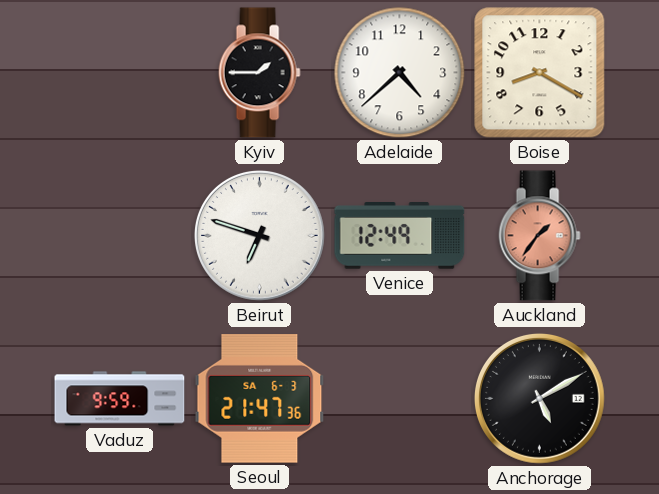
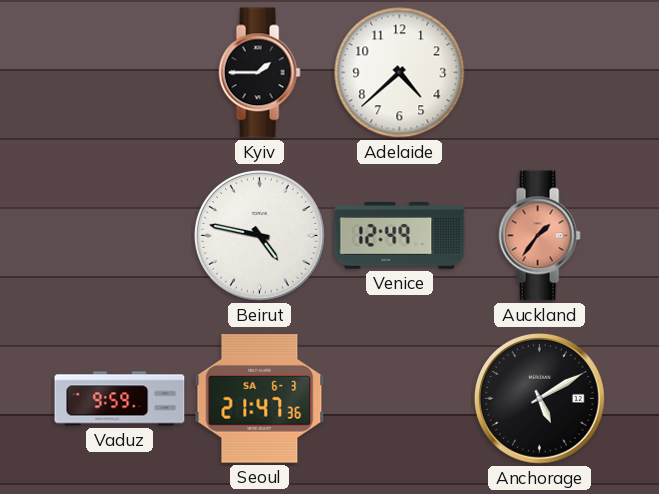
Boise: 8:20 -> none (540, 73)
Beirut: 6:48 -> 4:47 (259, 235)
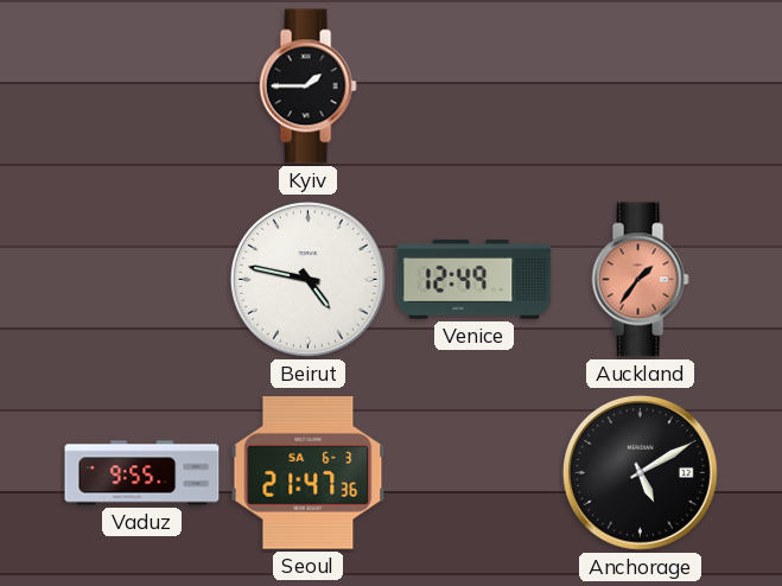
Adelaide: 4:38 -> none (400, 73)
Vaduz: 9:59 -> 9:55 (142, 473)
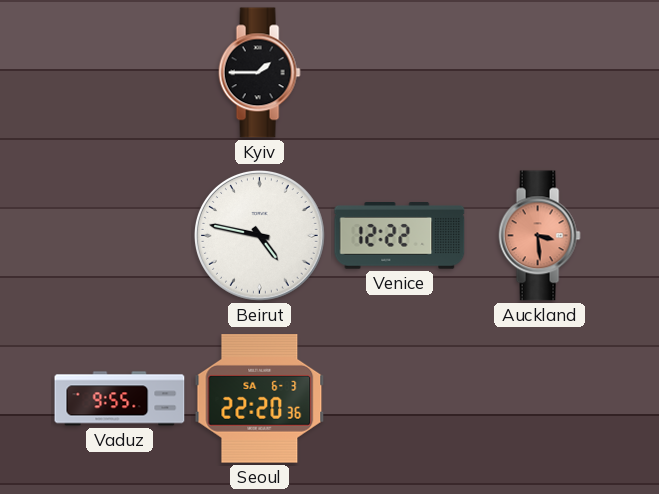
Venice: 12:49 -> 12:22 (400, 236)
Auckland: 1:36 -> 3:29 (539, 236)
Seoul: 21:47 -> 22:20 (260, 399)
Anchorage: 5:10 -> none (640, 472)
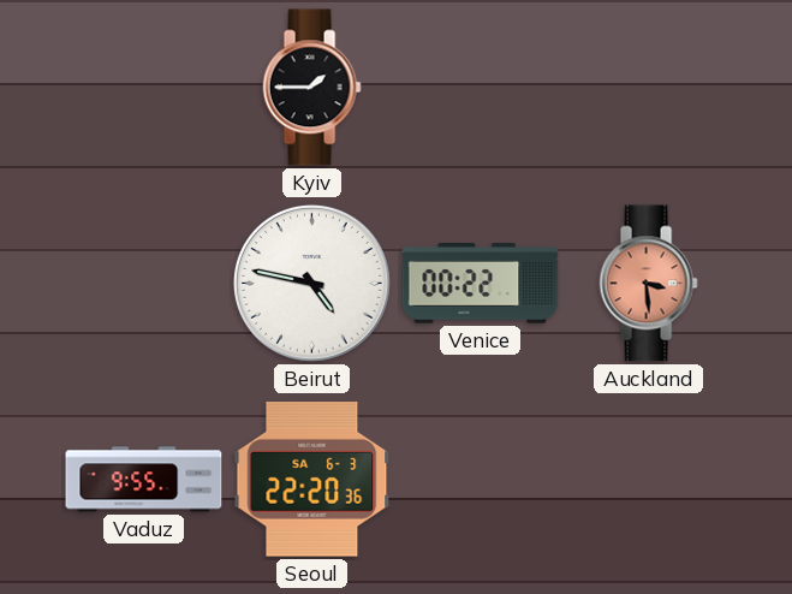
Venice: 12:22 -> 00:22 (481, 284)
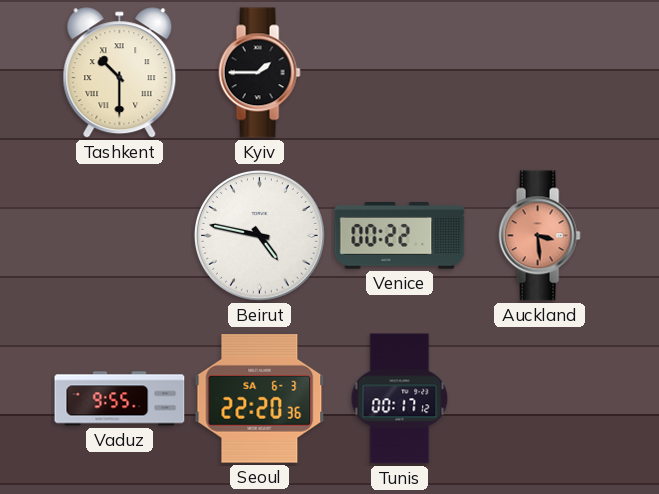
Tashkent: none -> 10:30 (120, 73)
Tunis: none -> 00:17 (400, 399)
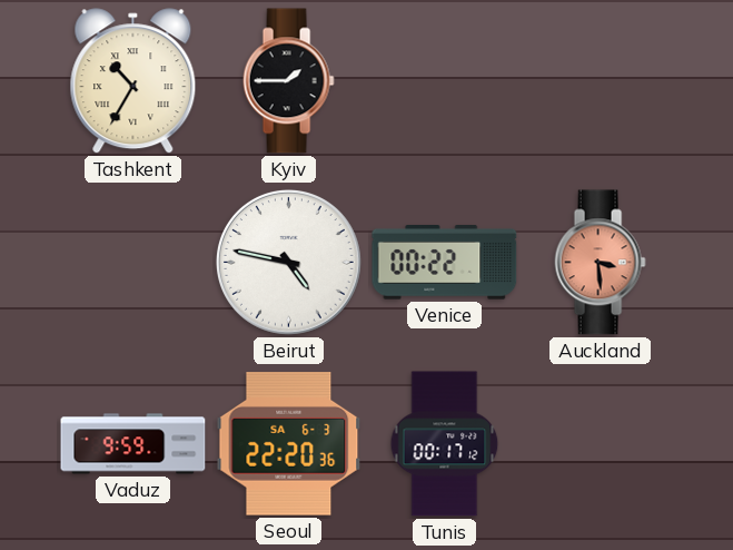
Tashkent: 10:30 -> 10:35 (133, 81)
Vaduz: 9:55 -> 9:59 (133, 444)
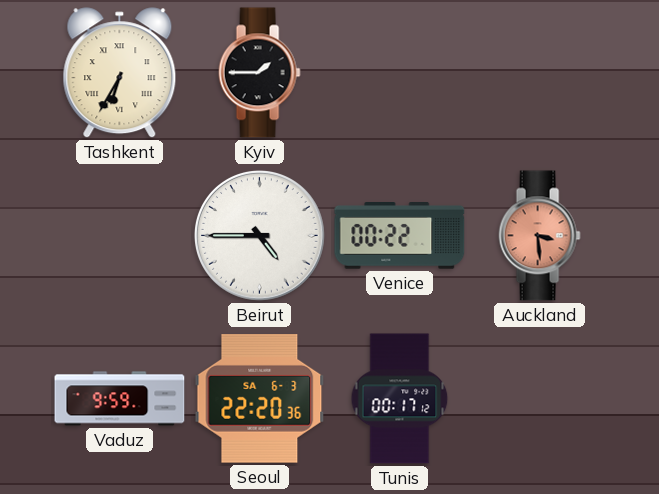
Tashkent: 10:35 -> 6:35 (120, 73)
Beirut: 4:47 -> 4:45 (259, 235)
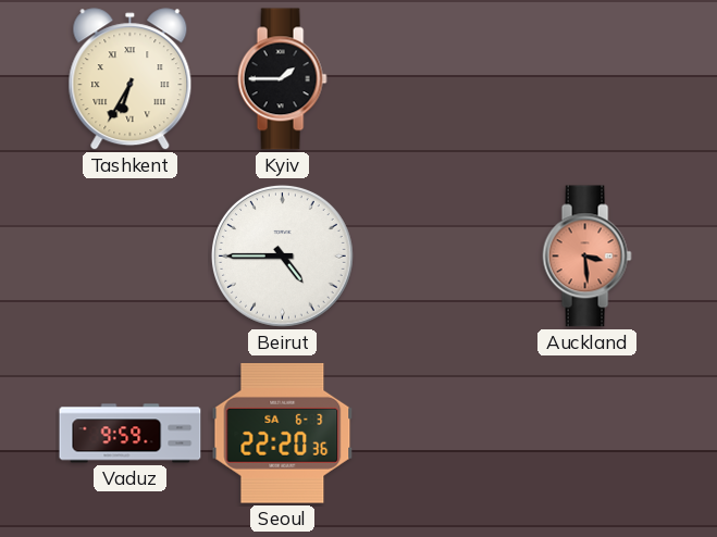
Venice: 00:22 -> none (400, 236)
Tunis: 00:17 -> none (400, 399)
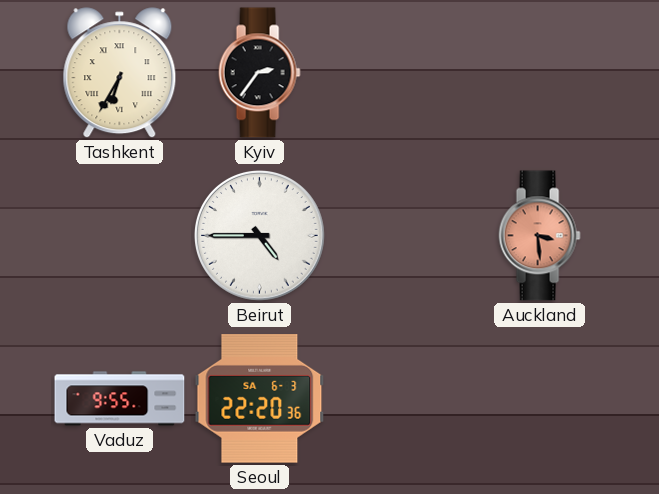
Kyiv: 1:45 -> 2:36 (259, 73)
Vaduz: 9:59 -> 9:55 (120, 399)
